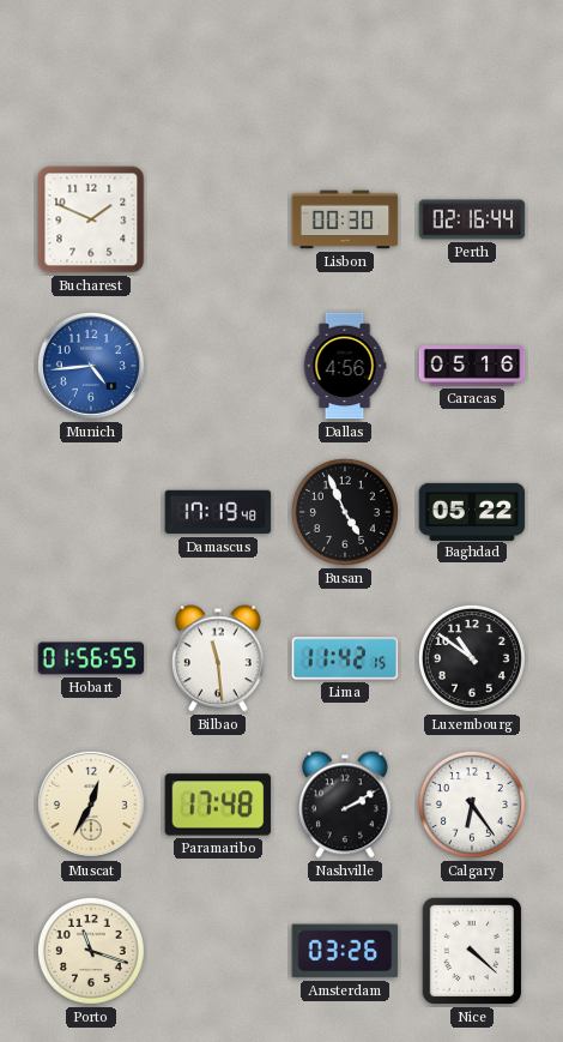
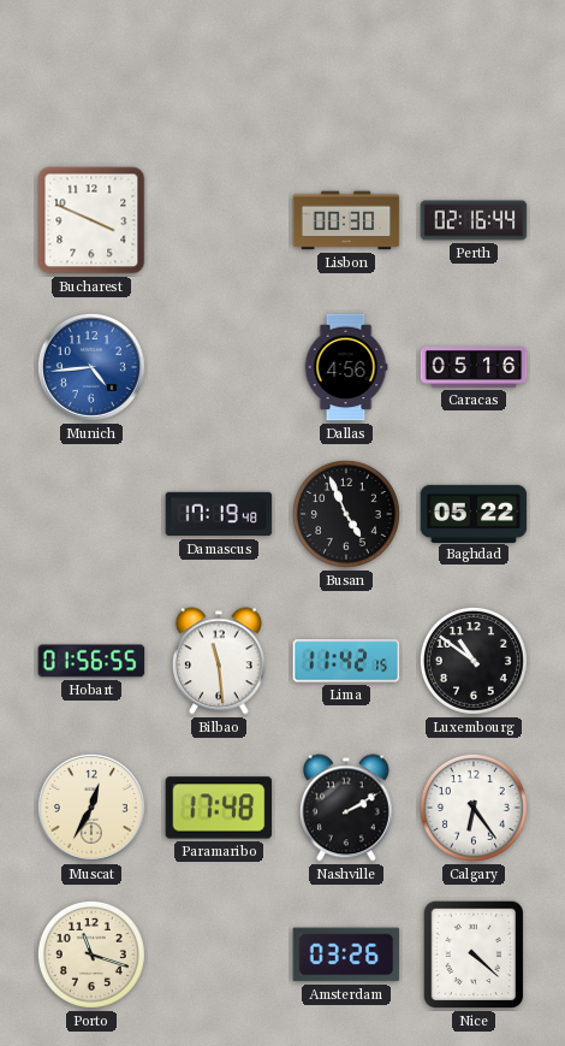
Bucharest: 1:49 -> 3:49 (91, 220)
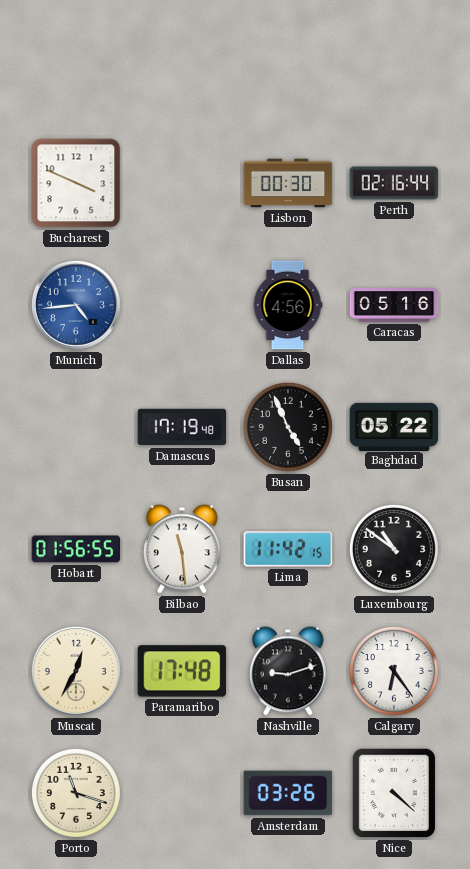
Nashville: 2:10 -> 9:12 (288, 671)
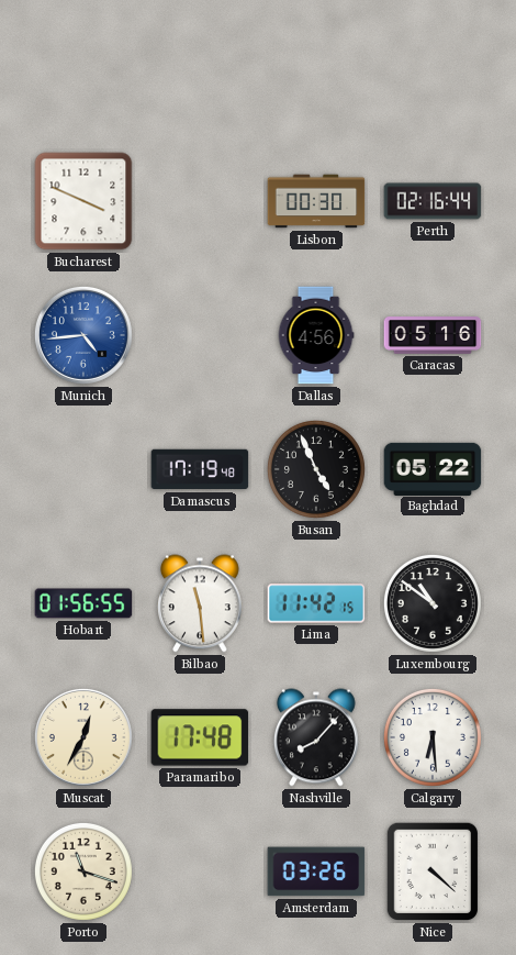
Nashville: 9:12 -> 8:07 (316, 737)
Calgary: 6:24 -> 6:29 (433, 737)
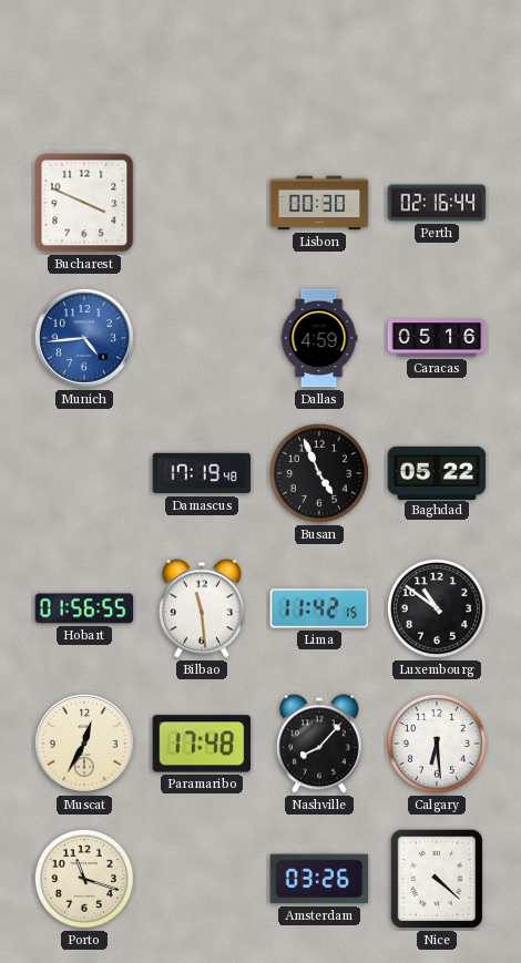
Dallas: 4:56 -> 4:59 (319, 338)
